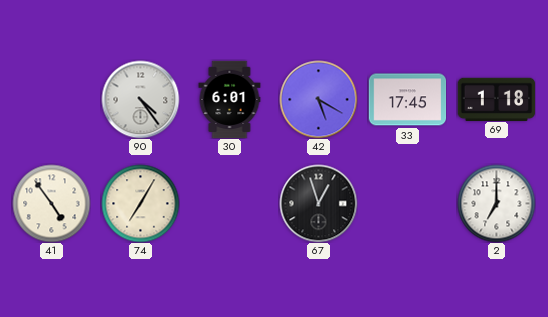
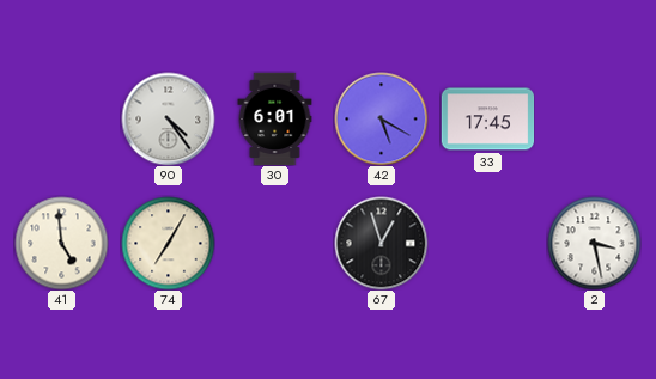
69: 1:18 -> none (496, 99)
41: 4:54 -> 4:59 (61, 243)
2: 7:00 -> 3:28 (594, 243)
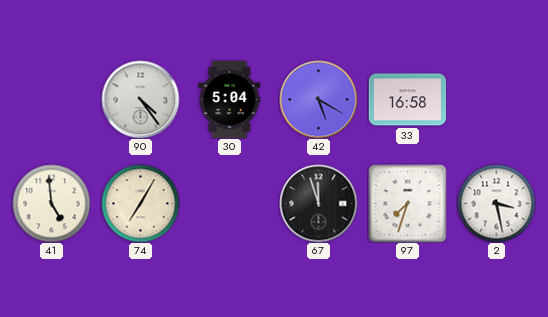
30: 6:01 -> 5:04 (230, 99)
33: 17:45 -> 16:58 (407, 100)
67: 12:57 -> 11:57 (318, 203)
97: none -> 7:33 (407, 203)
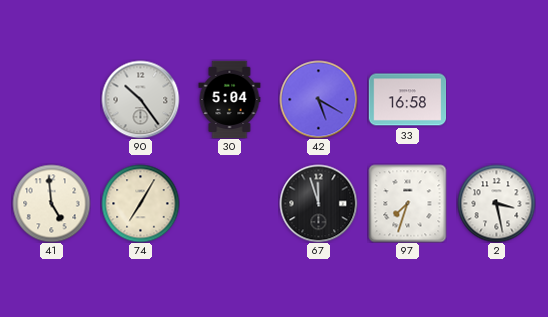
90: 4:24 -> 10:24 (140, 99)
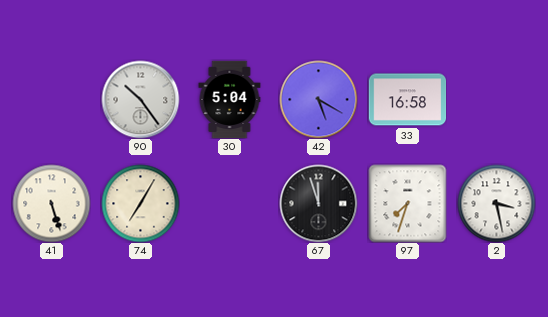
41: 4:59 -> 5:27 (51, 203)
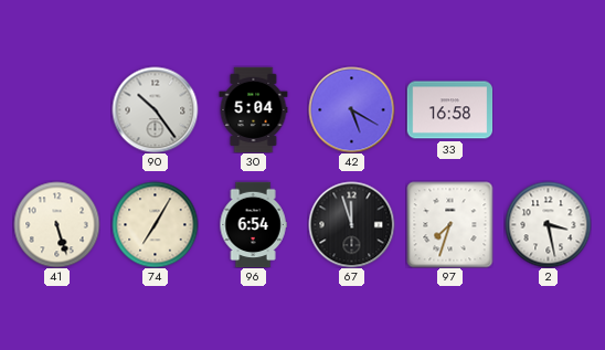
96: none -> 6:54 (253, 224)
